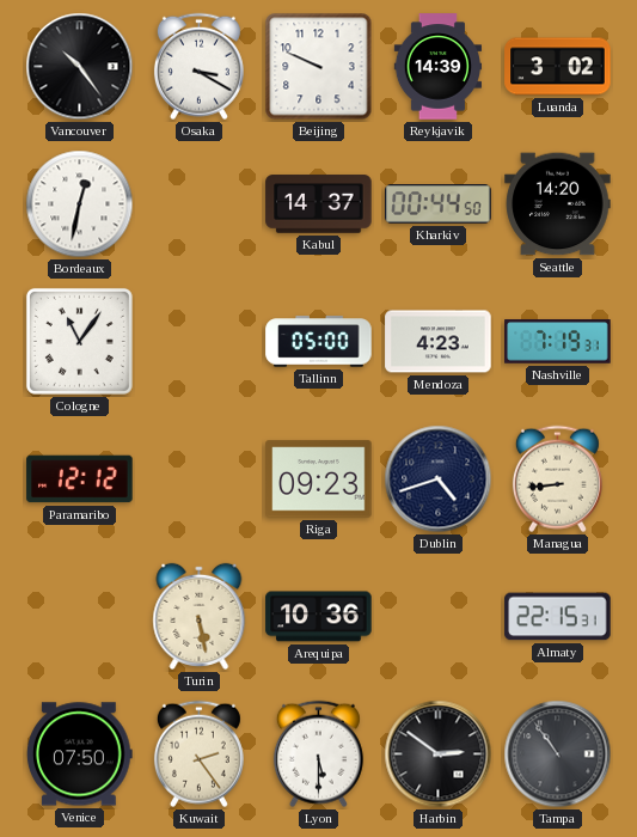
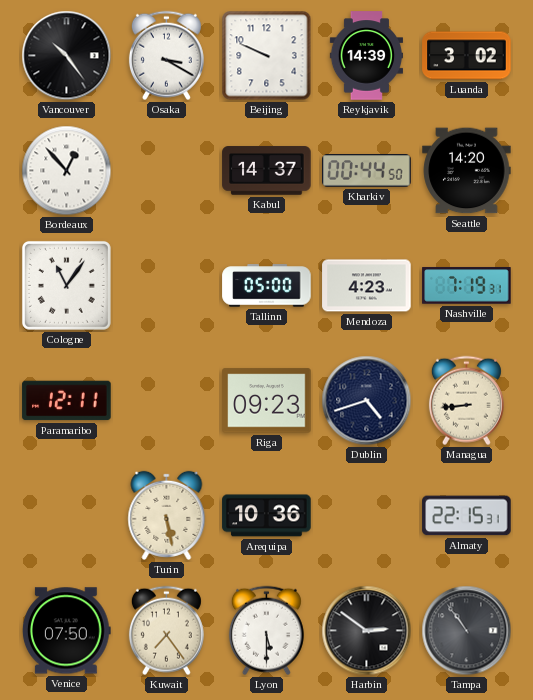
Bordeaux: 12:32 -> 12:53 (67, 171)
Paramaribo: 12:12 -> 12:11 (67, 401)
Kuwait: 2:24 -> 7:24 (166, 631)
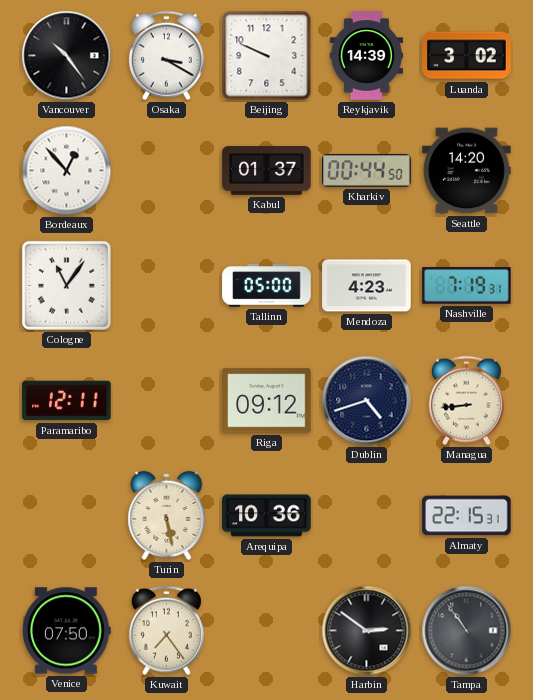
Kabul: 14:37 -> 01:37 (267, 171)
Riga: 09:23 -> 09:12 (267, 401)
Lyon: 5:30 -> none (266, 631)
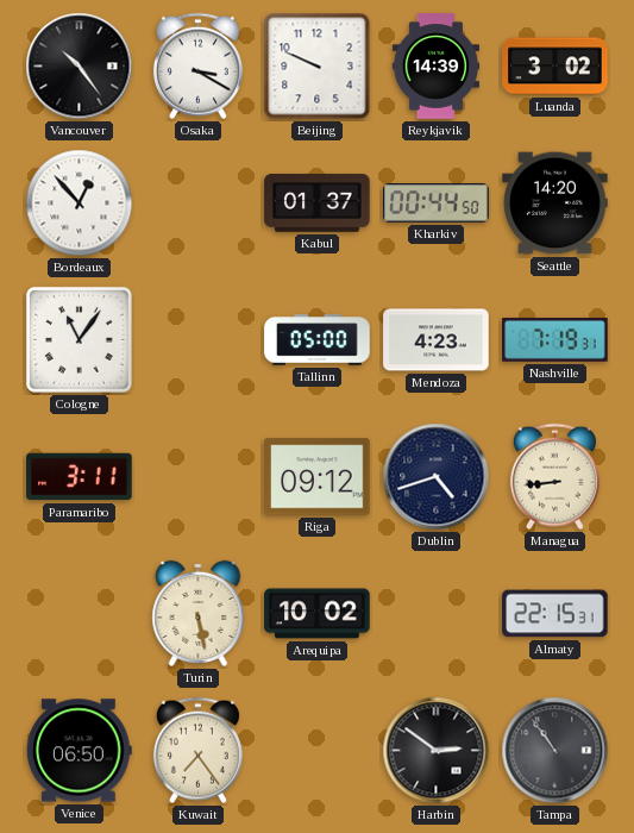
Paramaribo: 12:11 -> 3:11 (80, 477)
Arequipa: 10:36 -> 10:02 (318, 614)
Venice: 07:50 -> 06:50 (79, 751)
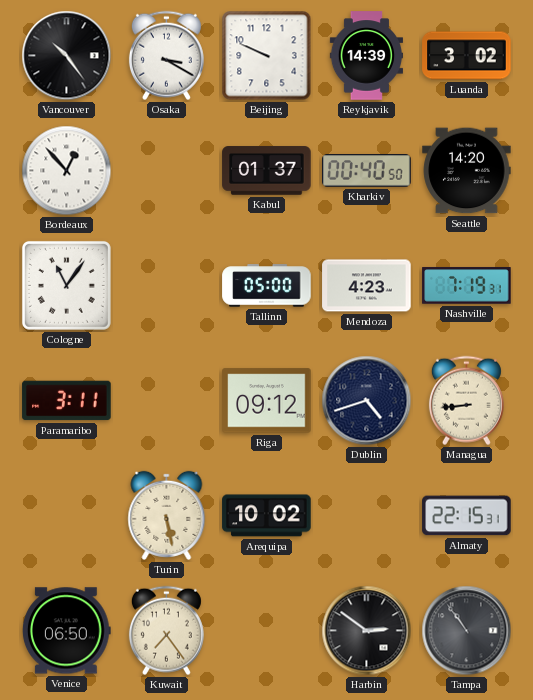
Kharkiv: 00:44 -> 00:40 (367, 171)
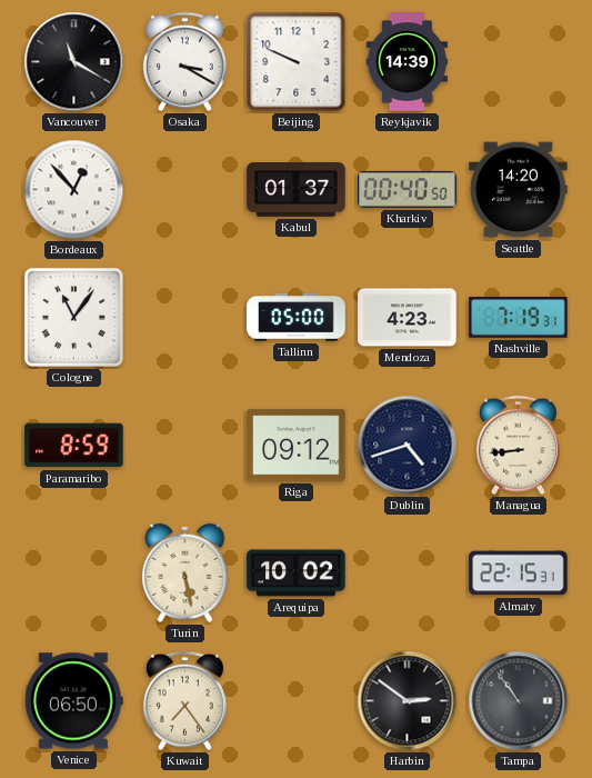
Vancouver: 10:24 -> 11:20 (74, 62)
Luanda: 3:02 -> none (467, 56)
Paramaribo: 3:11 -> 8:59 (74, 446)
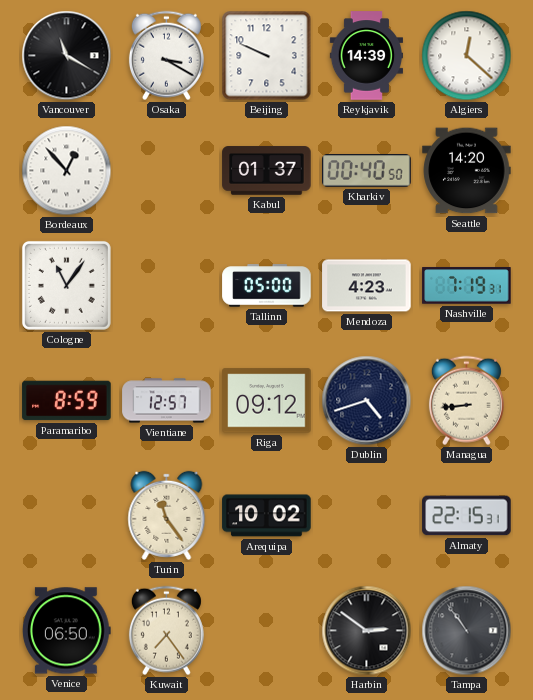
Algiers: none -> 12:22 (467, 56)
Vientiane: none -> 12:57 (167, 401)
Turin: 5:28 -> 11:24 (167, 515)
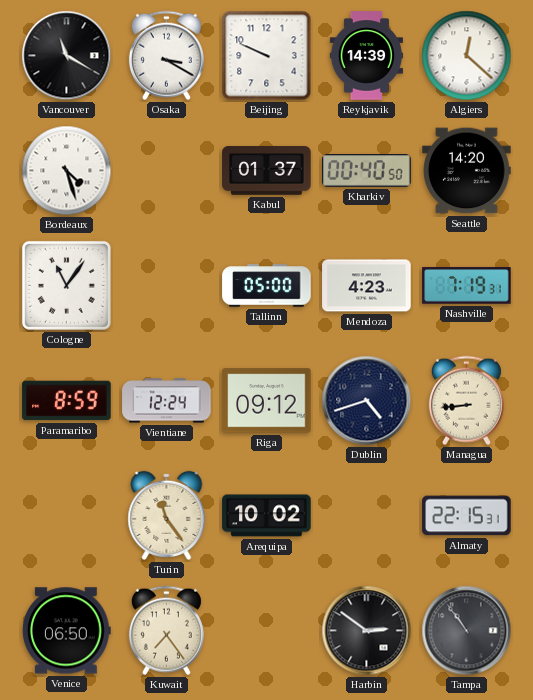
Bordeaux: 12:53 -> 4:27 (67, 171)
Vientiane: 12:57 -> 12:24 (167, 401)
